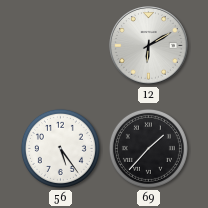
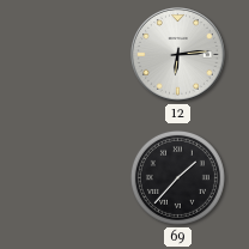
12: 6:10 -> 6:14 (178, 55)
56: 5:24 -> none (60, 148)
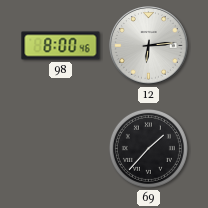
98: none -> 8:00 (61, 46)
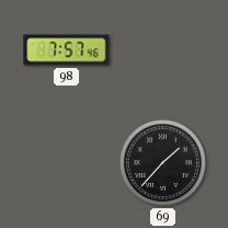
98: 8:00 -> 7:57 (67, 50)
12: 6:14 -> none (149, 46)
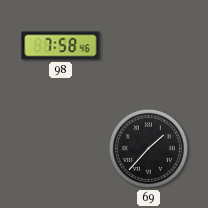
98: 7:57 -> 7:58 (61, 46)
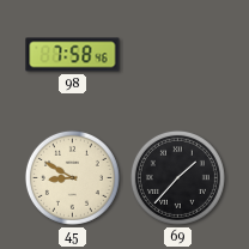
45: none -> 8:50 (72, 177)
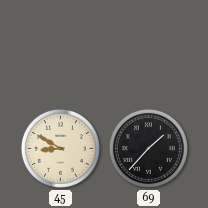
98: 7:58 -> none (73, 55)
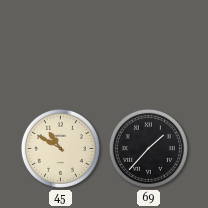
45: 8:50 -> 10:50 (60, 148)
